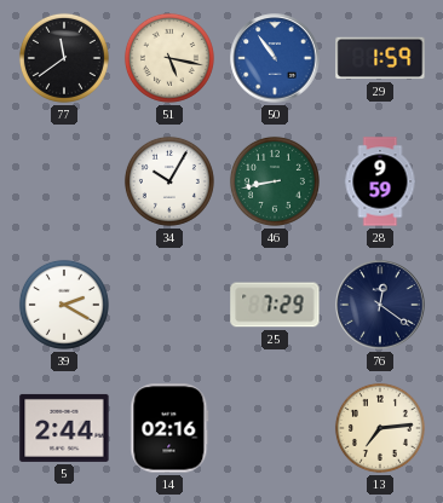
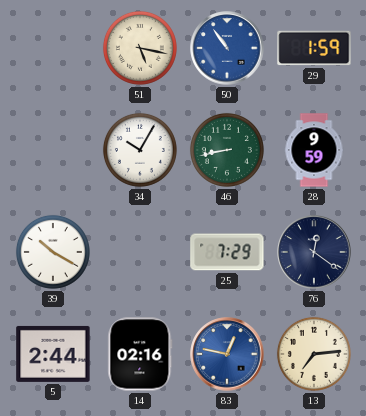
77: 11:39 -> none (64, 58)
39: 2:20 -> 10:20 (53, 252)
83: none -> 12:47 (227, 354)
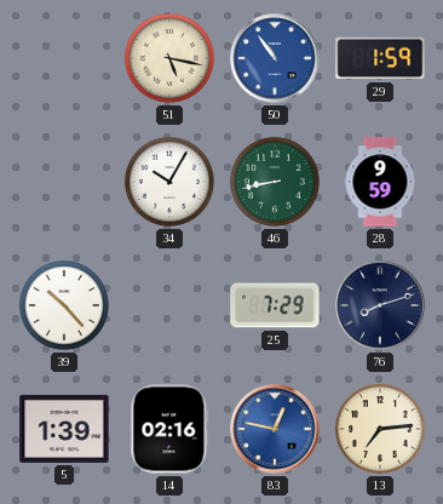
39: 10:20 -> 10:23 (64, 305)
76: 12:21 -> 8:12 (380, 305)
5: 2:44 -> 1:39 (64, 429)
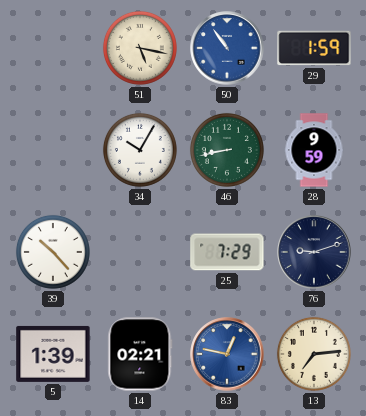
76: 8:12 -> 9:12 (314, 252)
14: 02:16 -> 02:21 (140, 354)
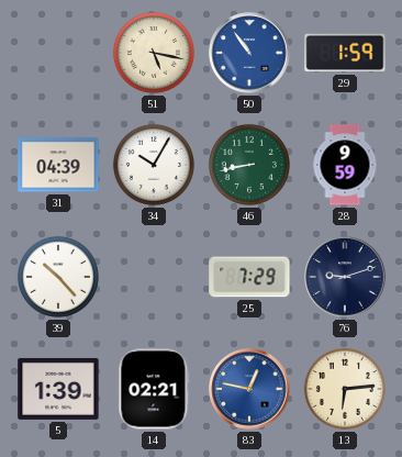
31: none -> 04:39 (58, 165)
13: 7:14 -> 6:14 (345, 389)
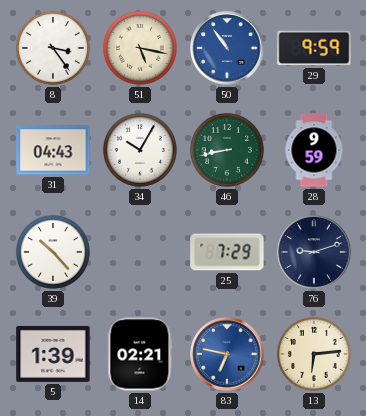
8: none -> 3:24 (53, 48)
29: 1:59 -> 9:59 (314, 48)
31: 04:39 -> 04:43 (53, 150)
83: 12:47 -> 6:47 (227, 354)
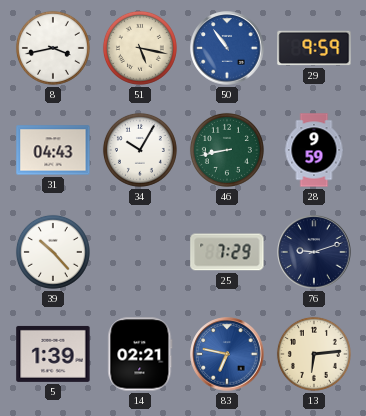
8: 3:24 -> 3:43 (53, 48)
